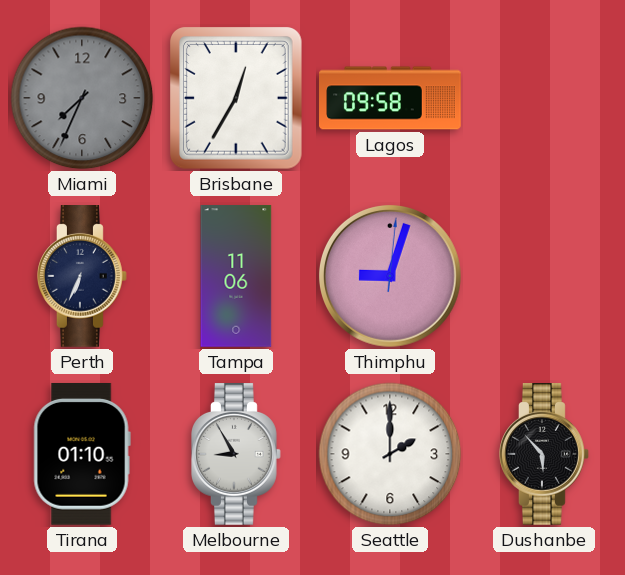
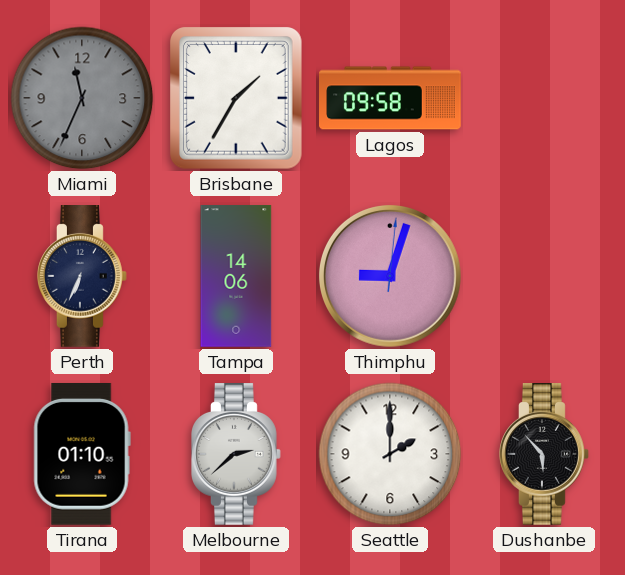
Miami: 7:34 -> 11:34 (82, 98)
Brisbane: 12:35 -> 1:35 (237, 99)
Tampa: 11:06 -> 14:06 (236, 276)
Melbourne: 8:55 -> 2:38 (237, 455)
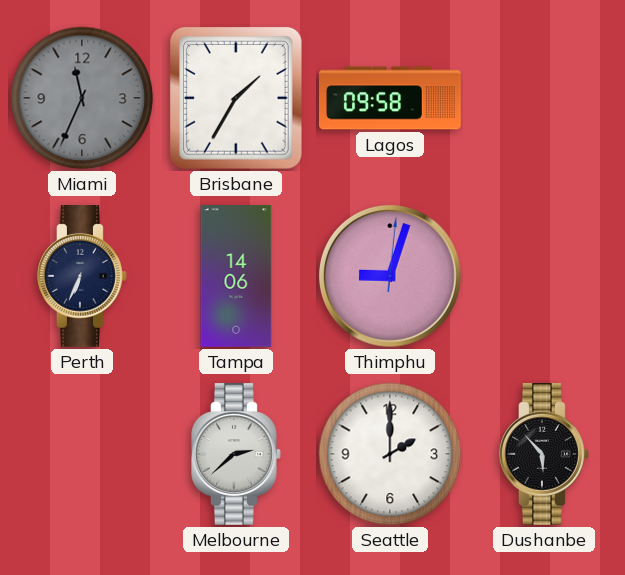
Tirana: 01:10 -> none (82, 454)
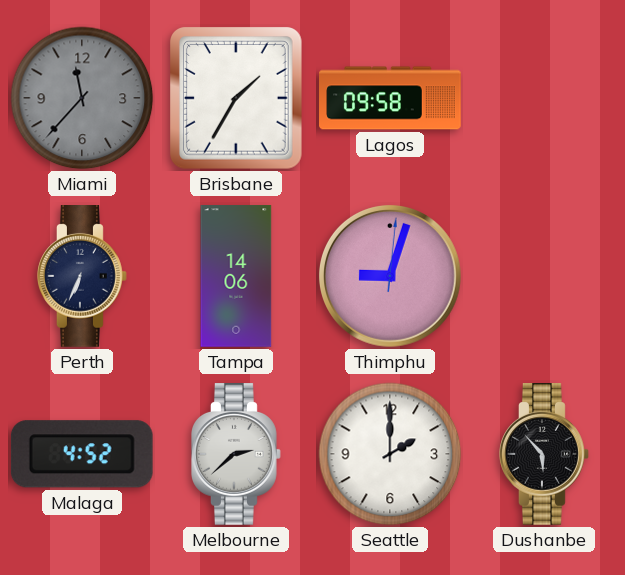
Miami: 11:34 -> 11:37 (82, 98)
Malaga: none -> 4:52 (82, 454)
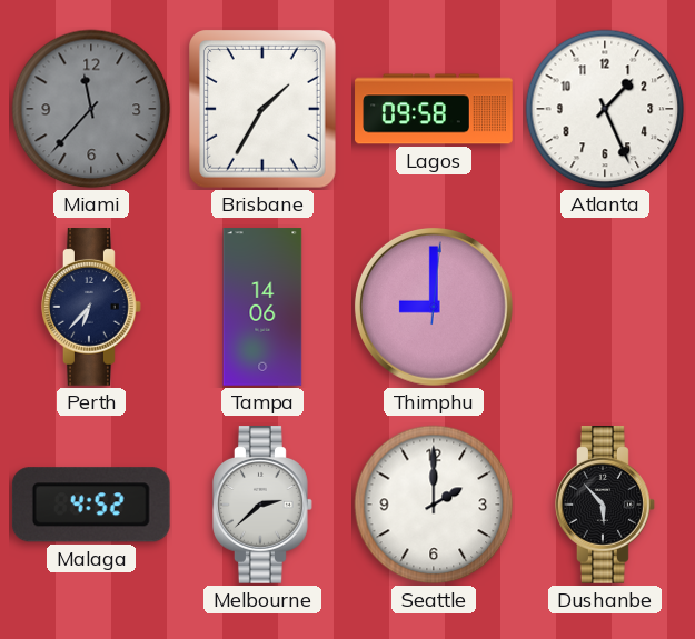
Atlanta: none -> 1:26 (605, 109)
Perth: 6:34 -> 6:37 (92, 308)
Thimphu: 9:03 -> 9:00 (434, 307)
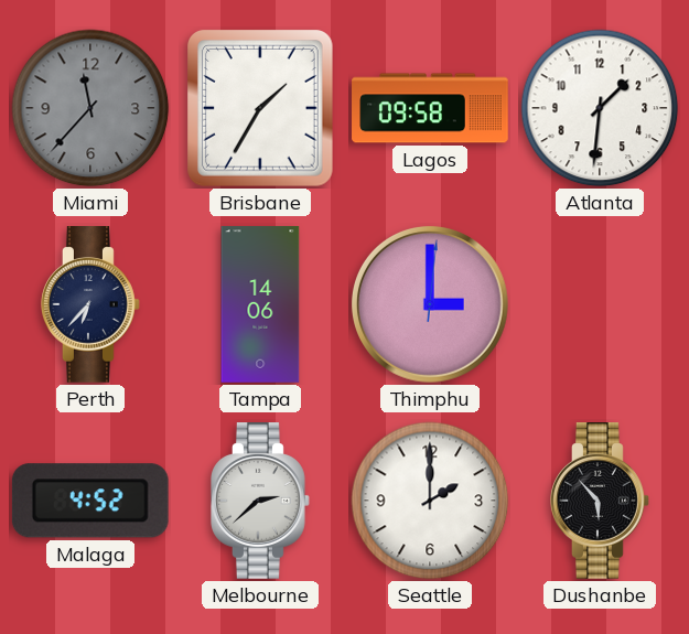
Atlanta: 1:26 -> 1:31 (600, 108)
Thimphu: 9:00 -> 3:00 (430, 304)
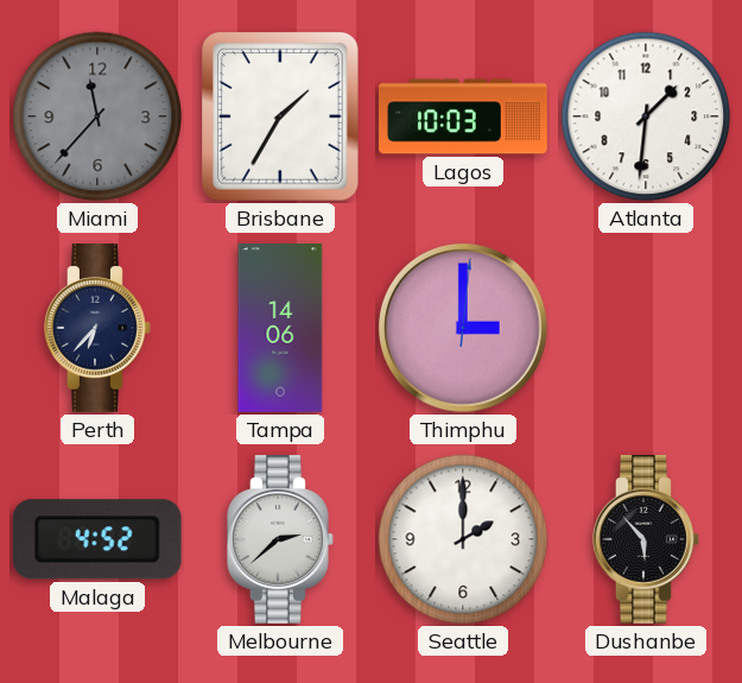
Lagos: 09:58 -> 10:03 (463, 116)
